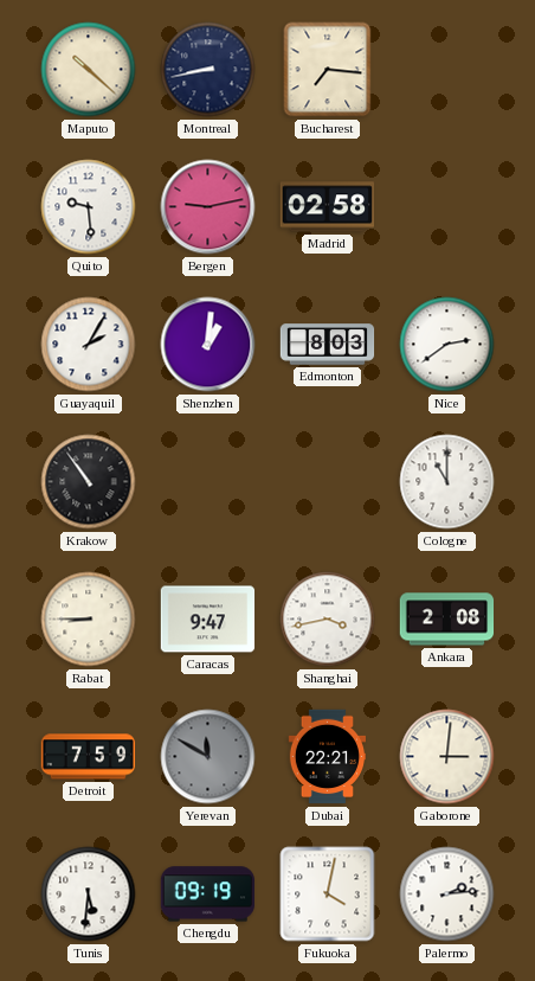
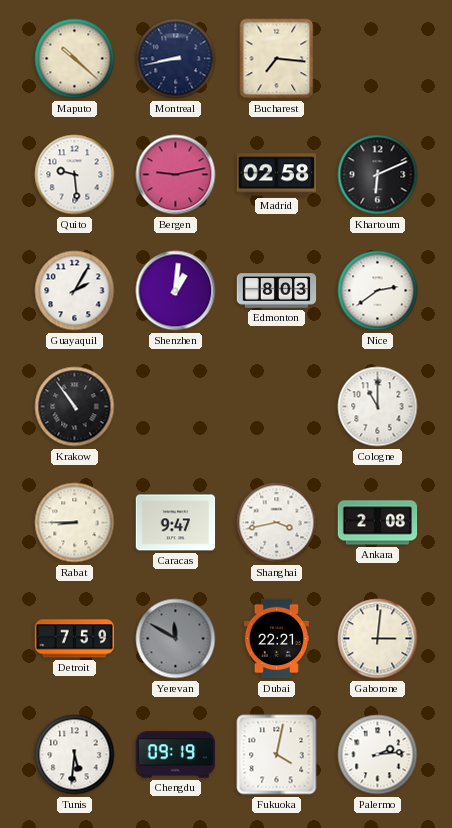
Khartoum: none -> 6:11 (378, 175)
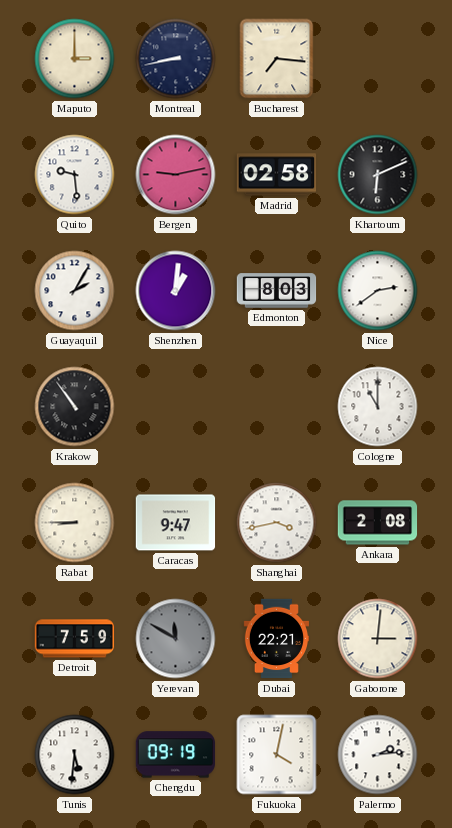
Maputo: 10:22 -> 3:00 (75, 59)
